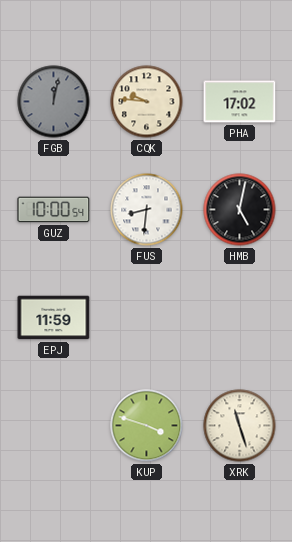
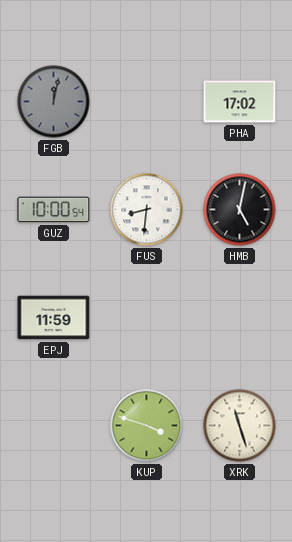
CQK: 9:46 -> none (147, 102)
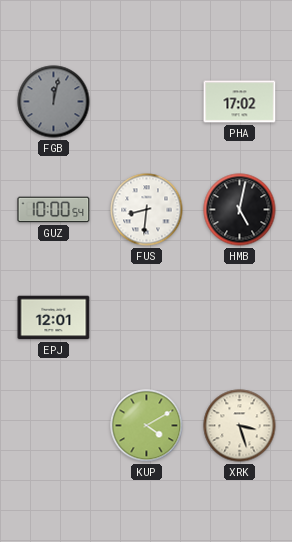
EPJ: 11:59 -> 12:01 (54, 318)
KUP: 3:48 -> 4:10 (147, 426)
XRK: 11:27 -> 3:27 (240, 426)
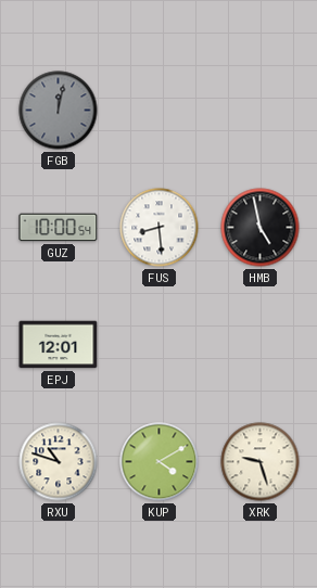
PHA: 17:02 -> none (240, 102)
FUS: 8:31 -> 8:29 (160, 228)
HMB: 5:02 -> 4:58 (261, 228)
RXU: none -> 10:48 (59, 462)
XRK: 3:27 -> 9:27 (261, 462)
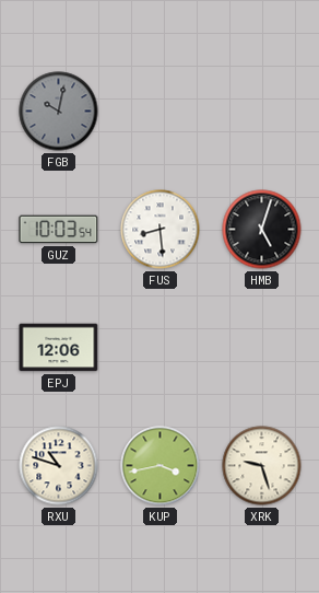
FGB: 12:02 -> 10:02 (59, 112)
GUZ: 10:00 -> 10:03 (59, 230)
HMB: 4:58 -> 5:03 (262, 230)
EPJ: 12:01 -> 12:06 (59, 348)
KUP: 4:10 -> 3:43 (161, 466)
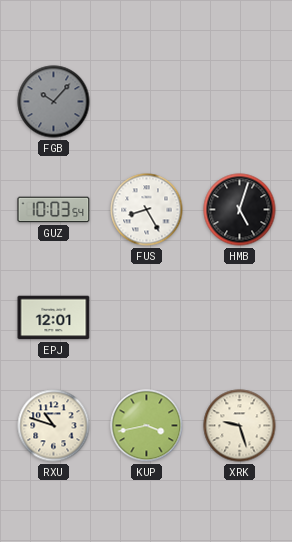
FGB: 10:02 -> 10:07 (54, 102)
FUS: 8:29 -> 8:25 (147, 210)
EPJ: 12:06 -> 12:01 (54, 318)
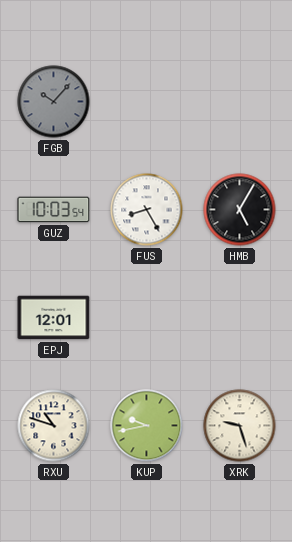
HMB: 5:03 -> 5:05 (240, 210)
KUP: 3:43 -> 9:43 (147, 426)
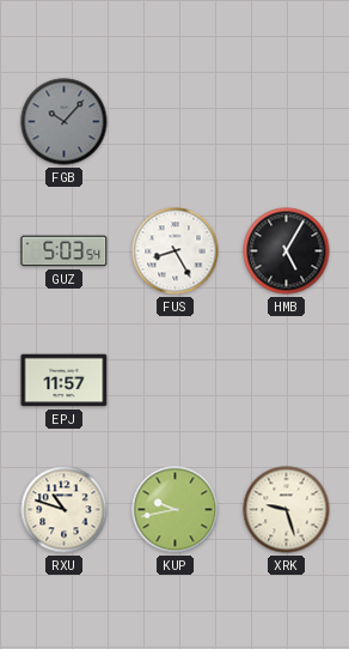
GUZ: 10:03 -> 5:03 (65, 251)
EPJ: 12:01 -> 11:57 (65, 381)
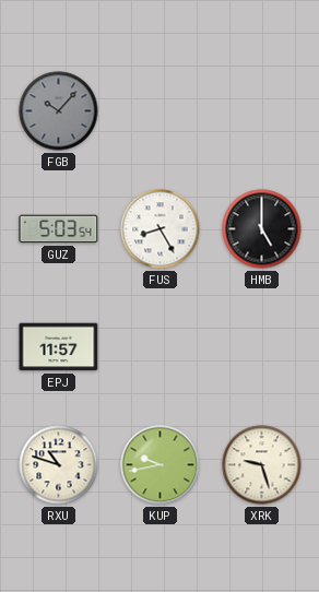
HMB: 5:05 -> 5:00 (262, 229)
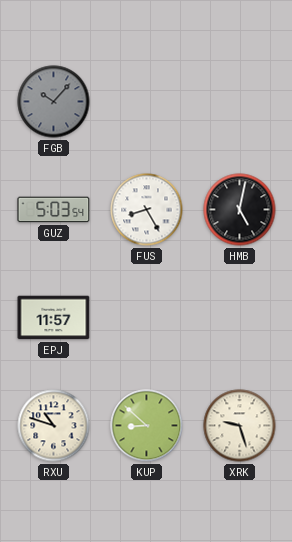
HMB: 5:00 -> 5:02 (240, 210)
KUP: 9:43 -> 8:52 (147, 426)
